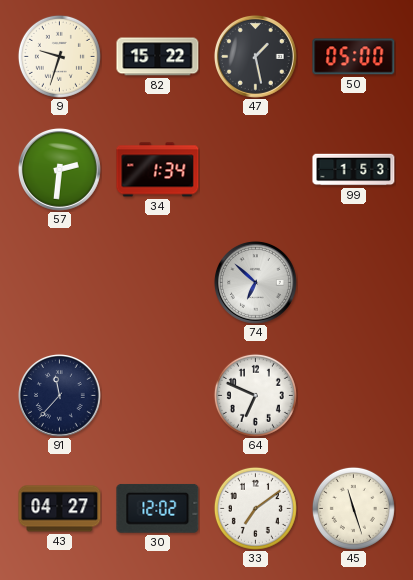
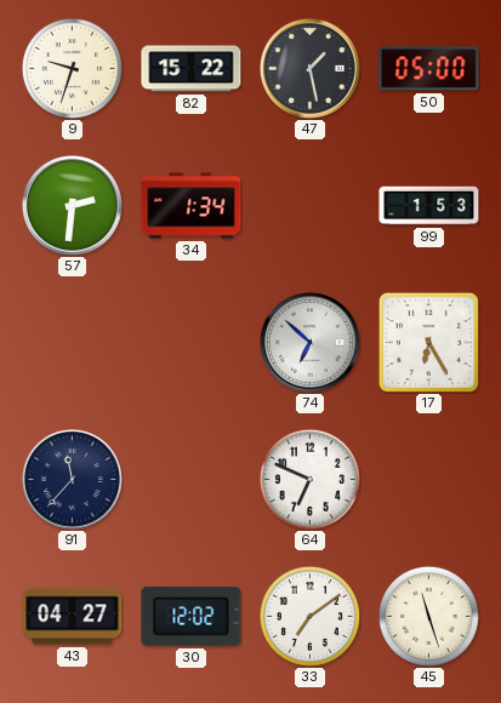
17: none -> 6:25 (428, 342)
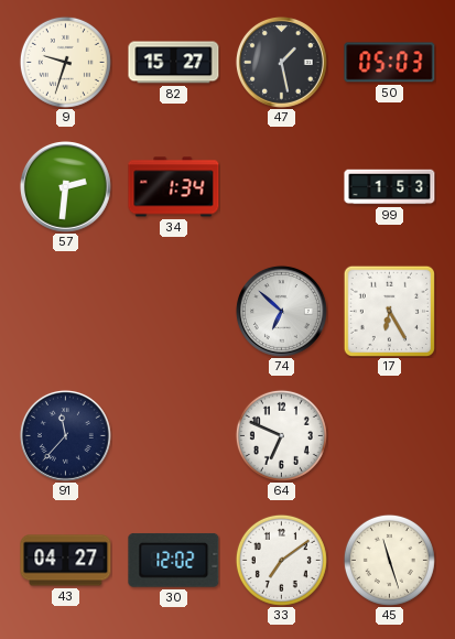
82: 15:22 -> 15:27 (174, 63)
50: 05:00 -> 05:03 (390, 63)
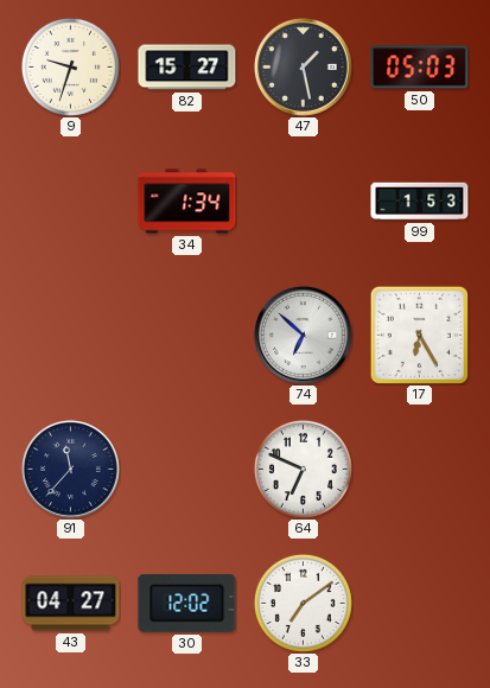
57: 2:31 -> none (65, 186)
45: 11:27 -> none (389, 560)
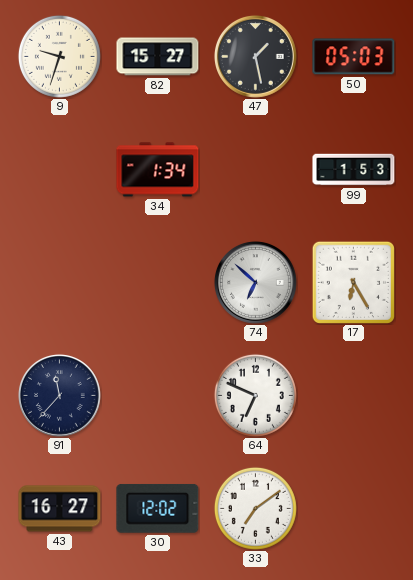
43: 04:27 -> 16:27 (60, 509)
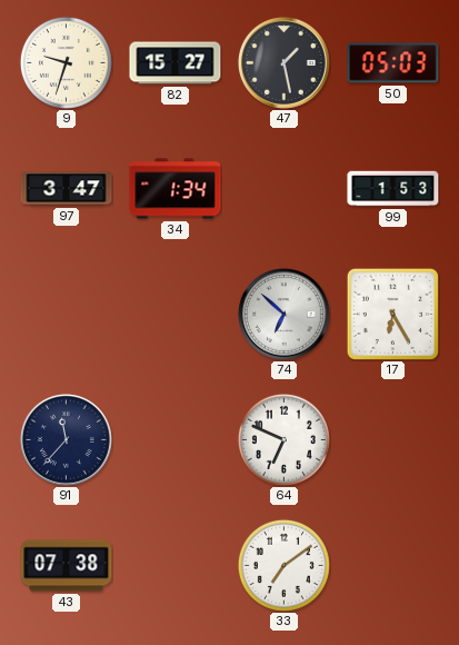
97: none -> 3:47 (67, 189)
43: 16:27 -> 07:38 (67, 566)
30: 12:02 -> none (158, 508)
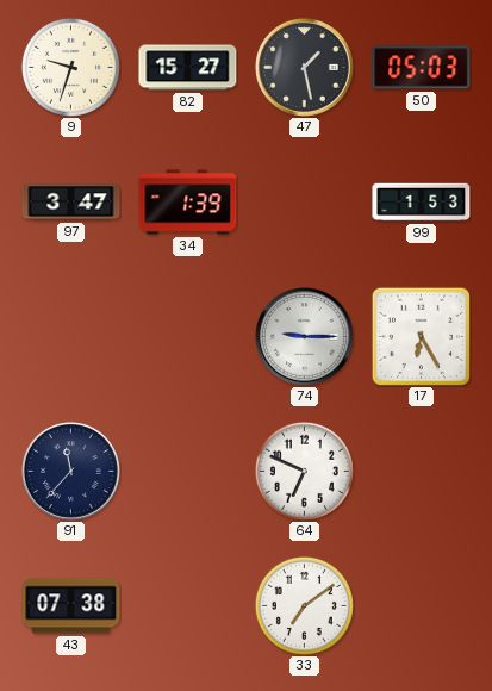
34: 1:34 -> 1:39 (188, 203)
74: 6:52 -> 9:15 (304, 336)
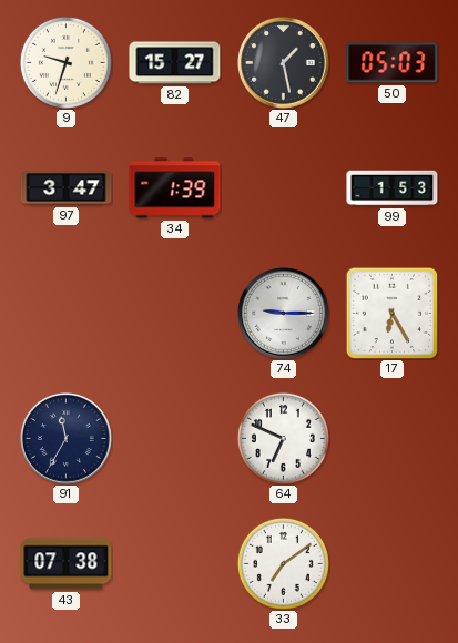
91: 11:37 -> 11:35 (65, 438)
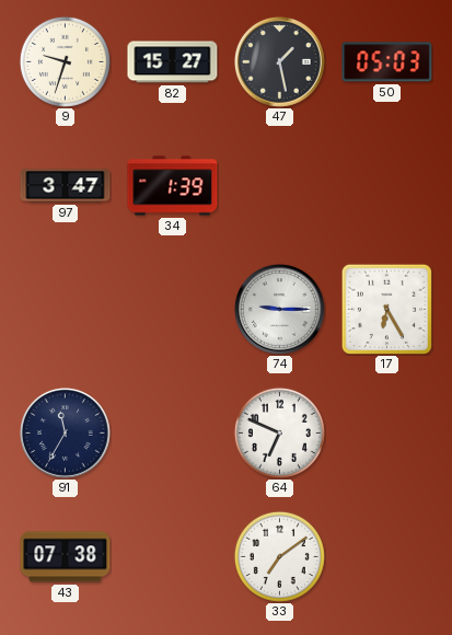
99: 1:53 -> none (393, 188)
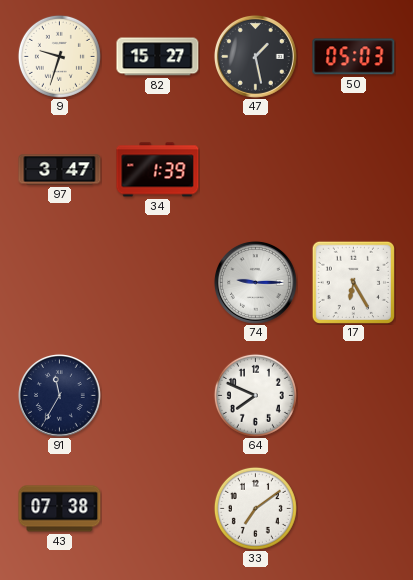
64: 6:49 -> 7:49 (255, 395)
